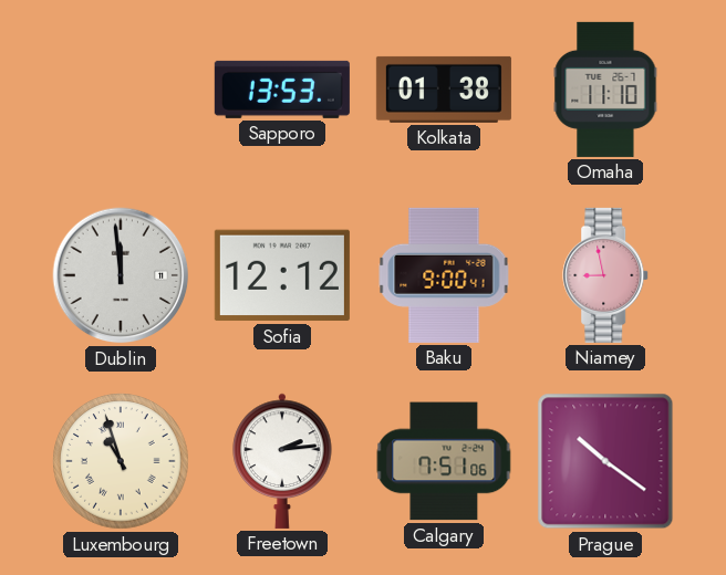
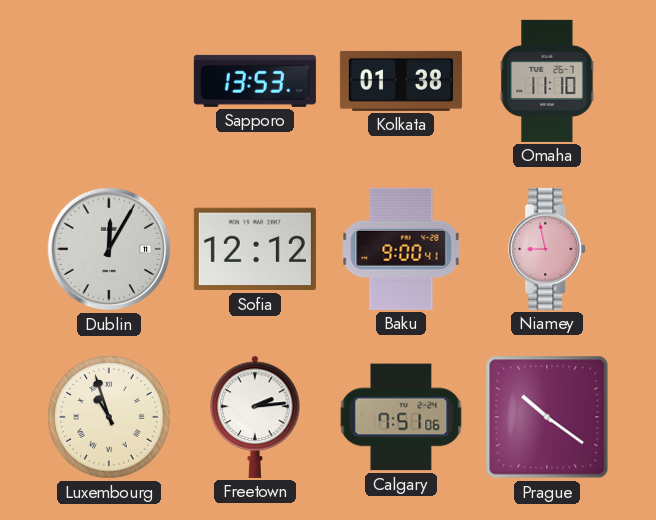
Dublin: 11:59 -> 12:05 (109, 249)
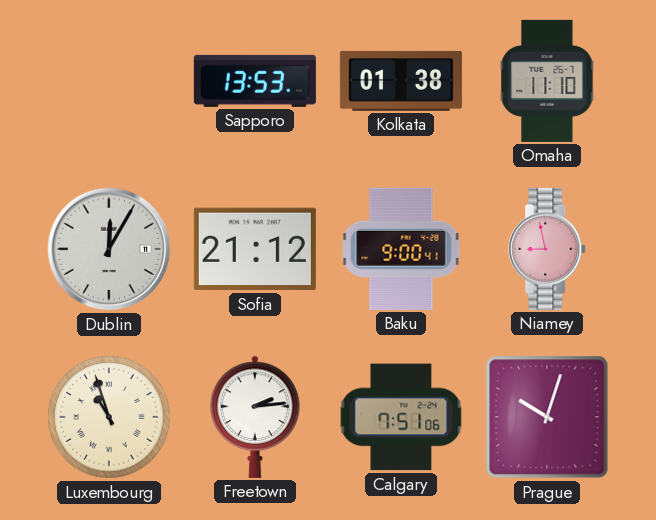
Sofia: 12:12 -> 21:12 (255, 249)
Prague: 10:21 -> 10:03 (547, 417)
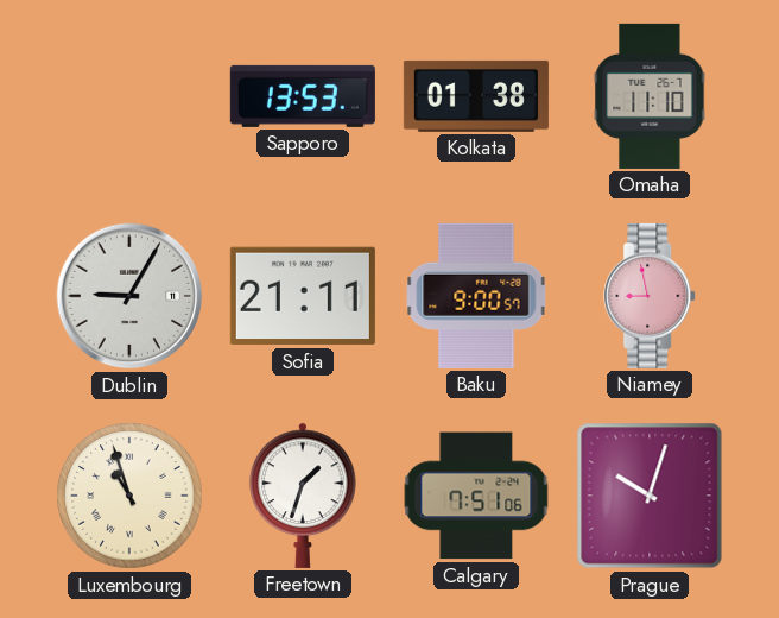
Dublin: 12:05 -> 9:05 (129, 296)
Sofia: 21:12 -> 21:11 (303, 296)
Baku: 9:00:41 -> 9:00:57 (476, 296)
Freetown: 2:14 -> 1:33 (303, 496)
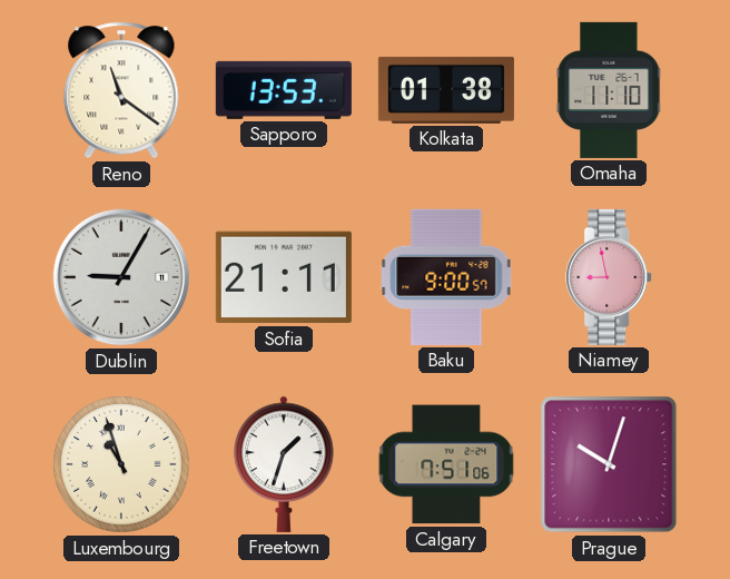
Reno: none -> 11:21 (121, 90)
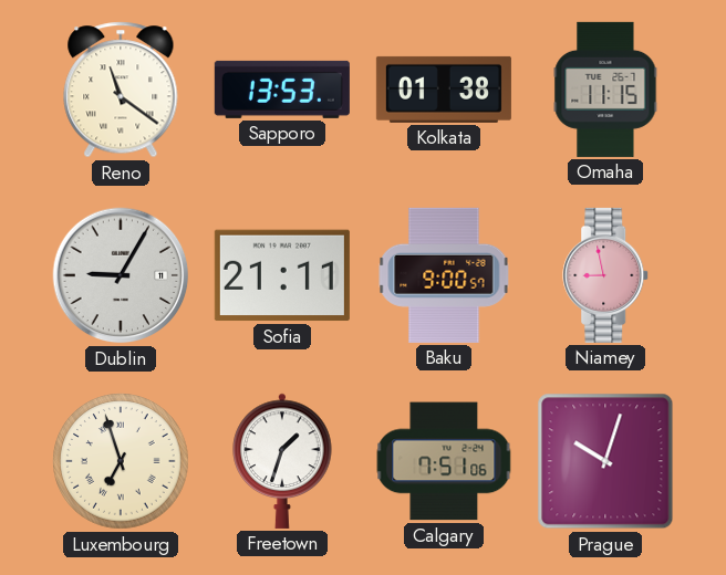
Omaha: 11:10 -> 11:15 (605, 90)
Luxembourg: 10:57 -> 6:57 (121, 461)
